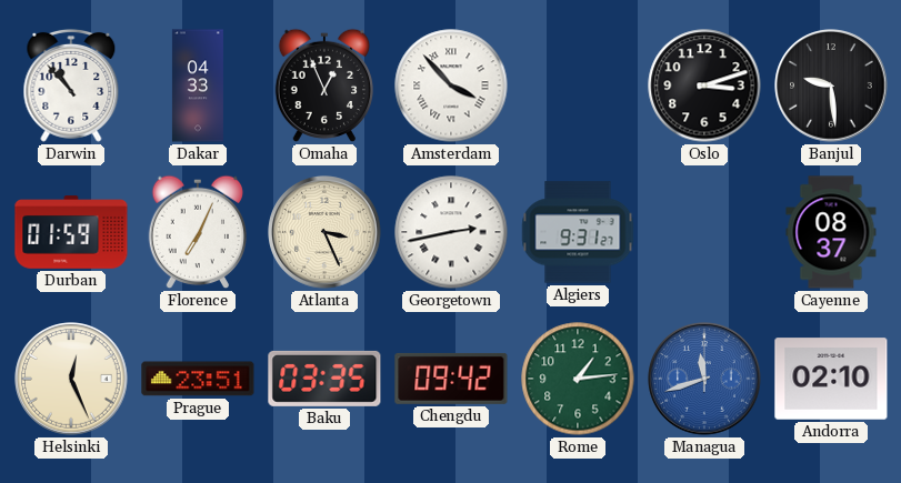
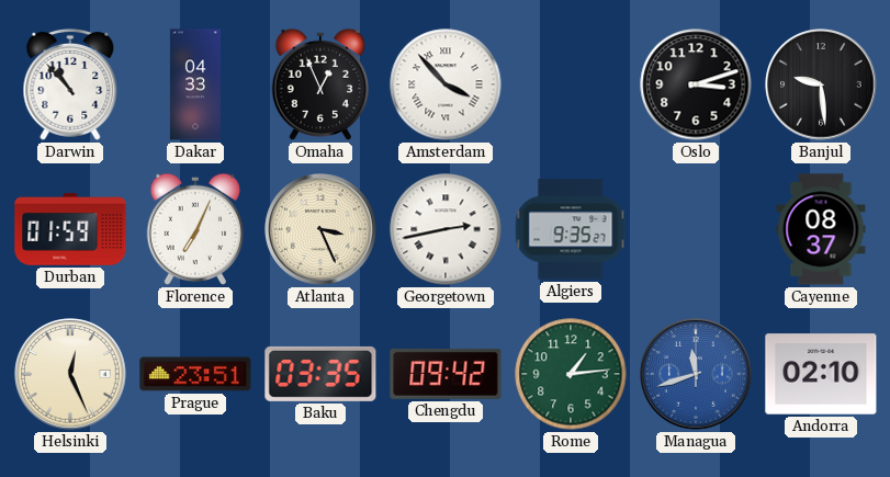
Algiers: 9:31 -> 9:35 (571, 229)
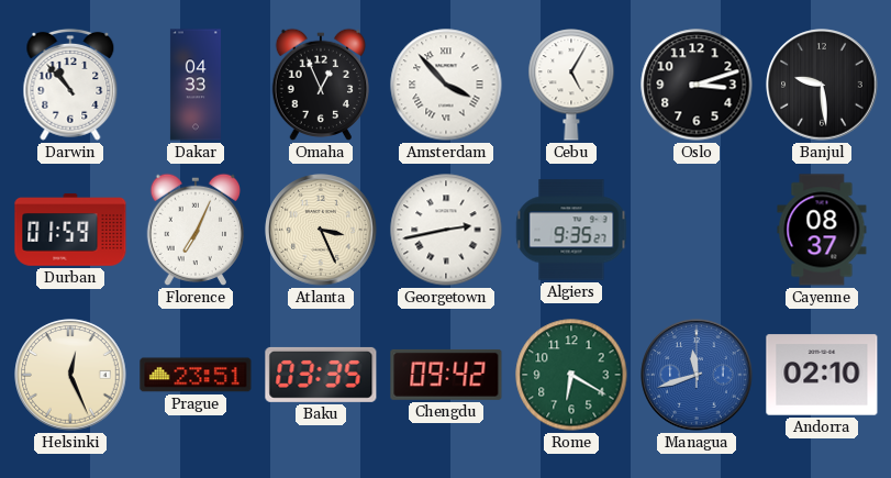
Cebu: none -> 5:05 (571, 85)
Rome: 1:14 -> 6:20 (571, 375)
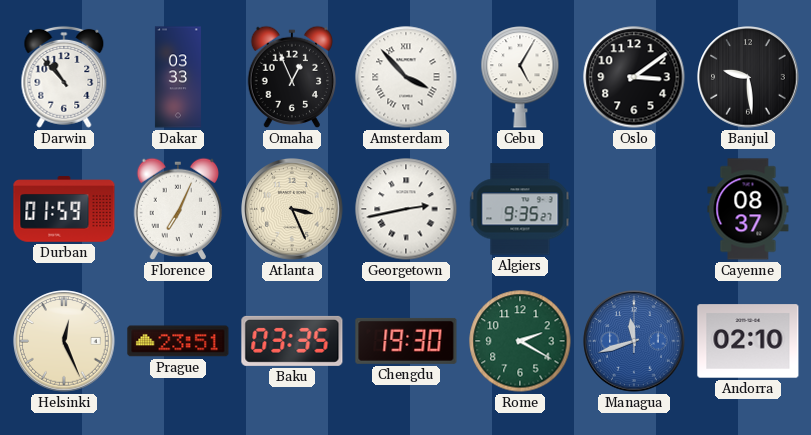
Dakar: 04:33 -> 03:33 (178, 77)
Oslo: 3:12 -> 3:09 (634, 77)
Chengdu: 09:42 -> 19:30 (406, 341)
Rome: 6:20 -> 2:20 (520, 341)
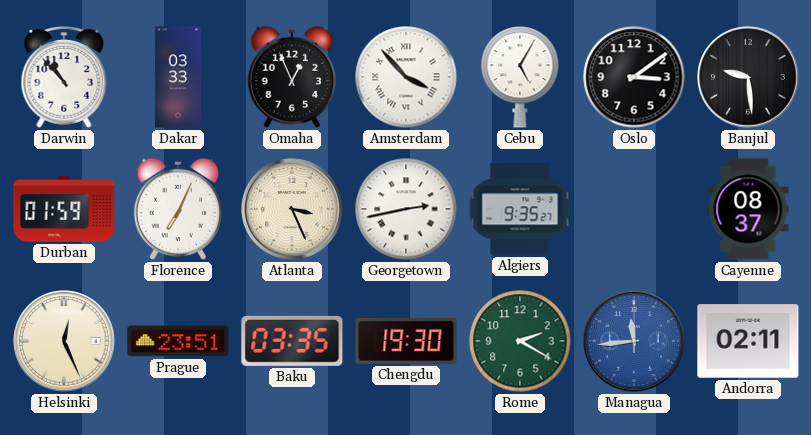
Managua: 11:42 -> 11:44 (634, 341)
Andorra: 02:10 -> 02:11 (748, 341)
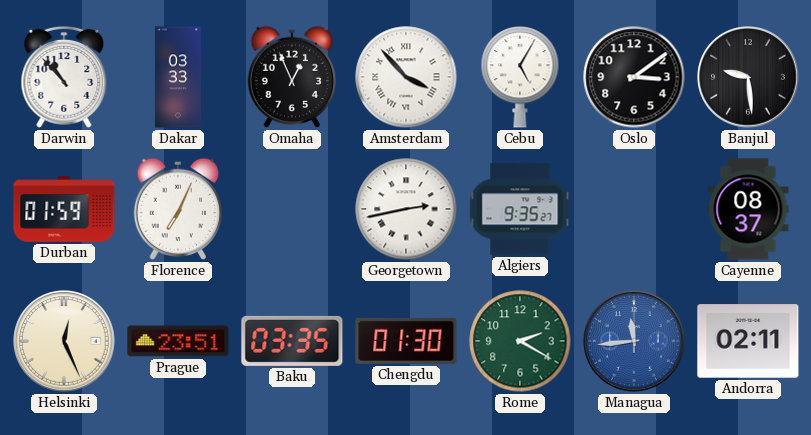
Atlanta: 3:26 -> none (292, 209)
Chengdu: 19:30 -> 01:30 (406, 341)
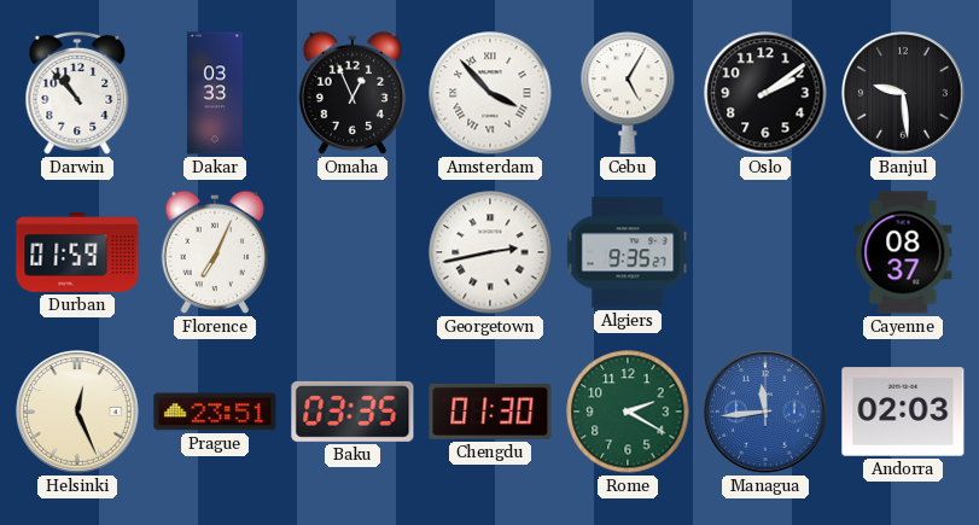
Oslo: 3:09 -> 2:09 (765, 93)
Andorra: 02:11 -> 02:03 (903, 412)
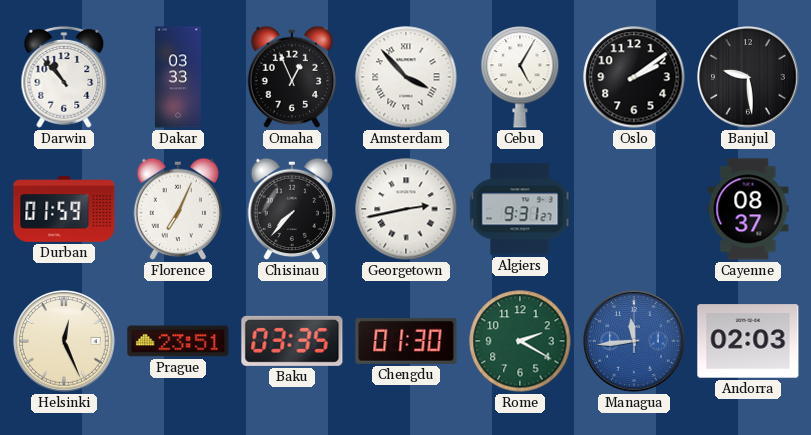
Chisinau: none -> 7:37 (291, 209)
Algiers: 9:35 -> 9:31 (520, 209)
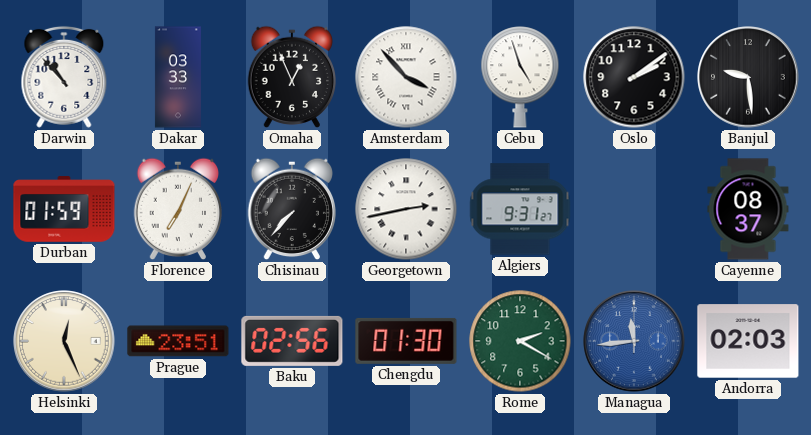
Cebu: 5:05 -> 4:57 (520, 77)
Baku: 03:35 -> 02:56 (292, 341)
